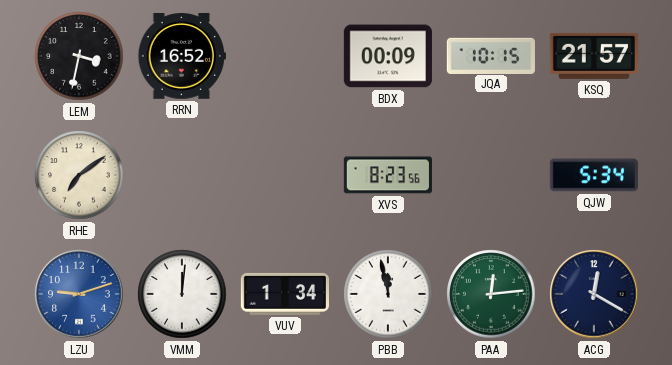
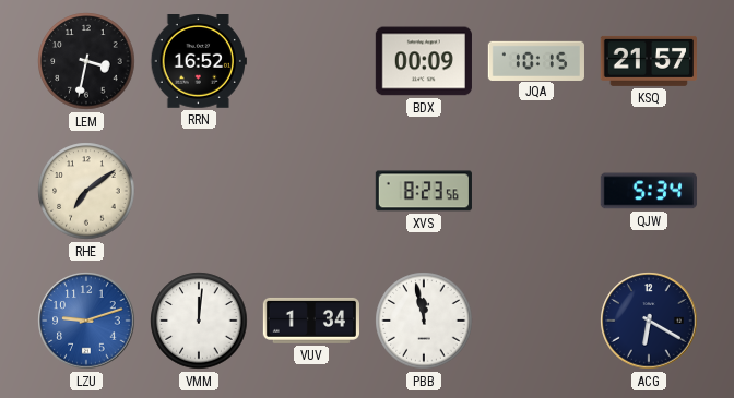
PAA: 12:14 -> none (491, 294)
ACG: 12:20 -> 6:20 (649, 321)
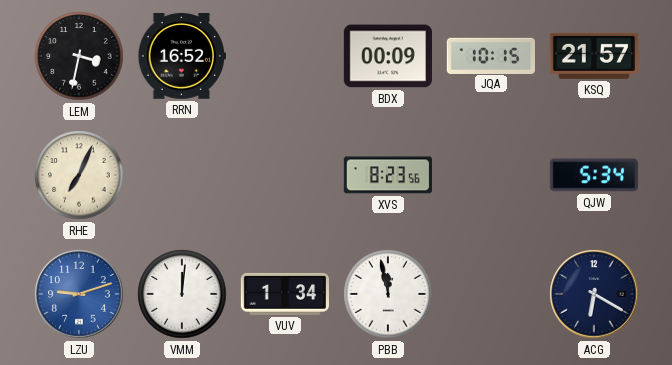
RHE: 7:09 -> 7:04 (79, 175)
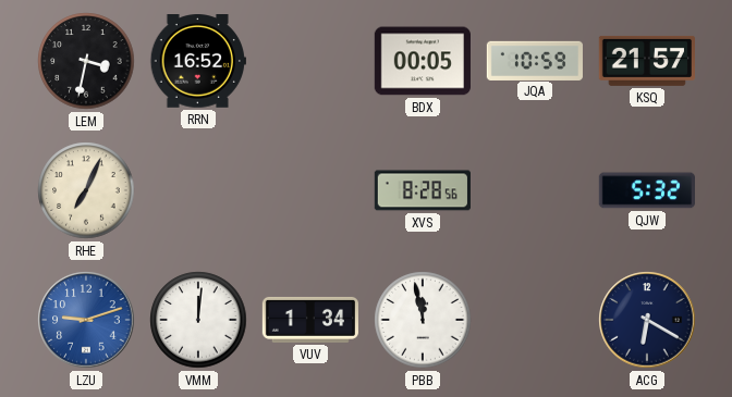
BDX: 00:09 -> 00:05 (423, 61)
JQA: 10:15 -> 10:59 (535, 60)
XVS: 8:23 -> 8:28 (423, 190)
QJW: 5:34 -> 5:32 (647, 190)
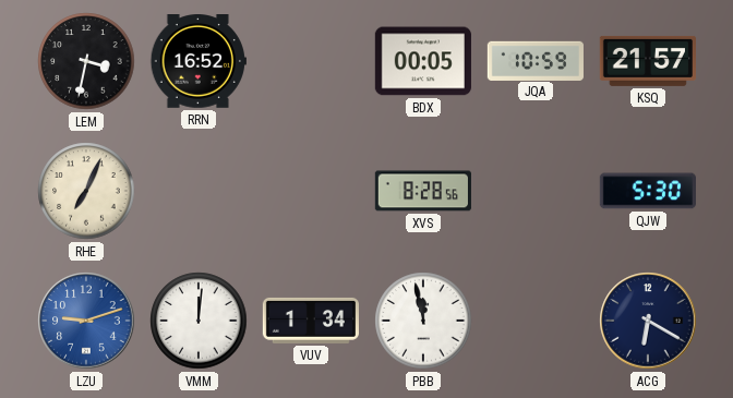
QJW: 5:32 -> 5:30 (648, 191)
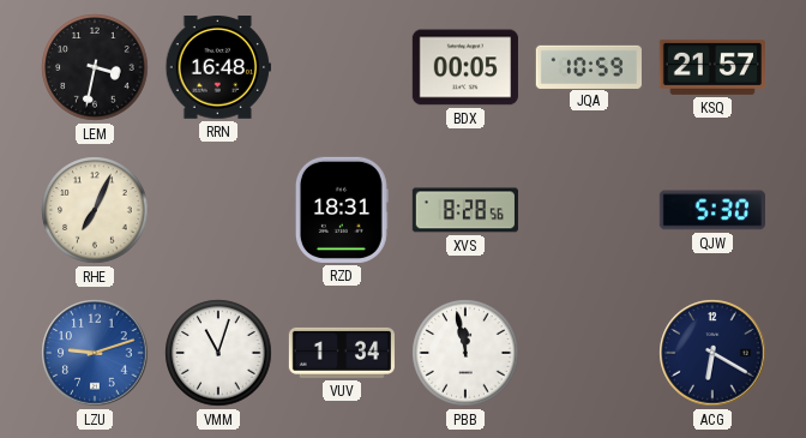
RRN: 16:52 -> 16:48 (218, 68)
RZD: none -> 18:31 (342, 210)
VMM: 12:01 -> 11:03 (218, 353)
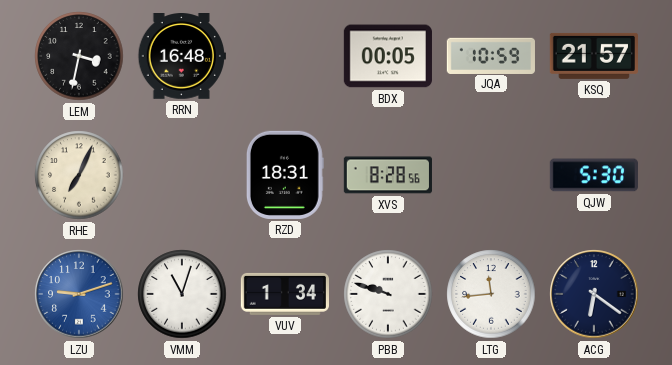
PBB: 11:58 -> 9:48 (388, 294)
LTG: none -> 11:44 (491, 294)
ACG: 6:20 -> 6:21 (594, 294)
